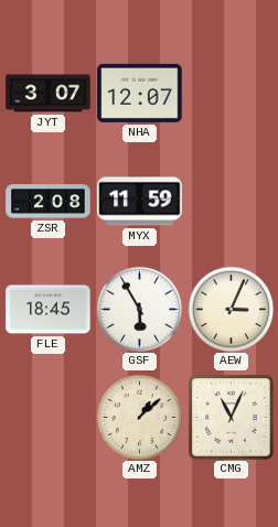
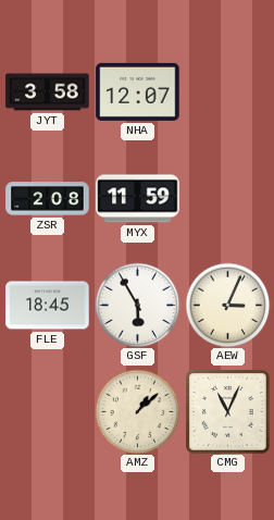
JYT: 3:07 -> 3:58 (48, 92)
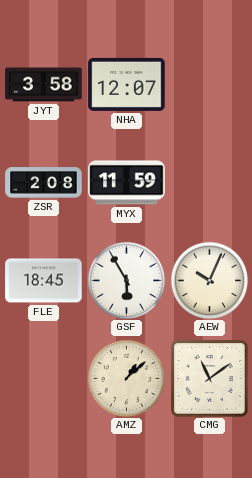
AEW: 3:04 -> 10:04 (209, 280)
CMG: 11:04 -> 11:09 (210, 379)
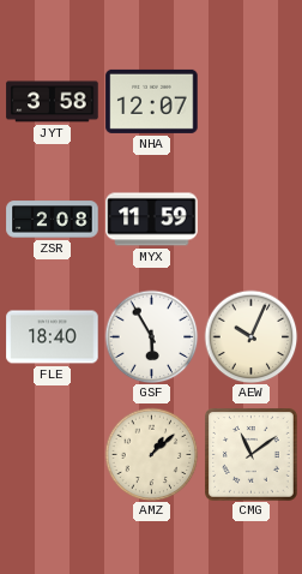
FLE: 18:45 -> 18:40 (53, 337)
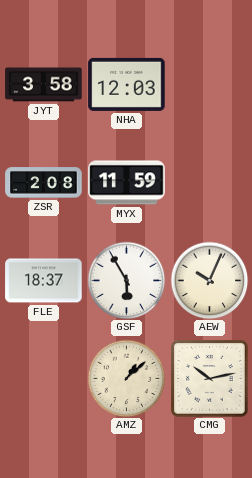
NHA: 12:07 -> 12:03 (127, 84)
FLE: 18:40 -> 18:37 (44, 281)
CMG: 11:09 -> 10:13 (210, 379)
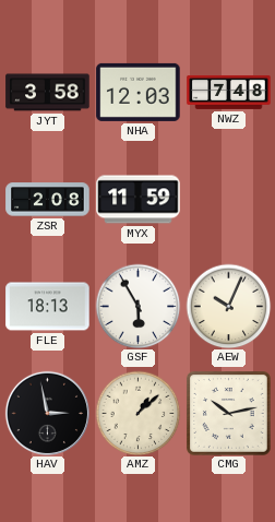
NWZ: none -> 7:48 (229, 92)
FLE: 18:37 -> 18:13 (48, 307)
HAV: none -> 2:58 (47, 413)
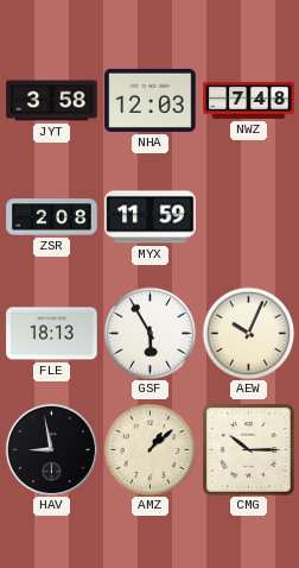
HAV: 2:58 -> 8:58 (51, 449)
CMG: 10:13 -> 10:15 (249, 450)
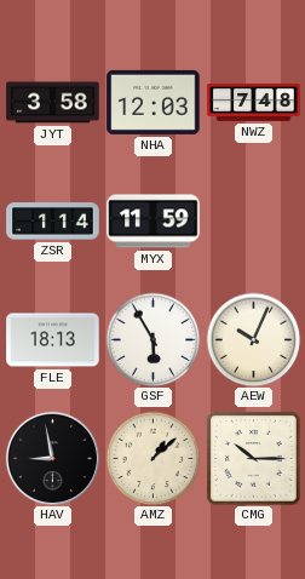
ZSR: 2:08 -> 1:14 (53, 222)
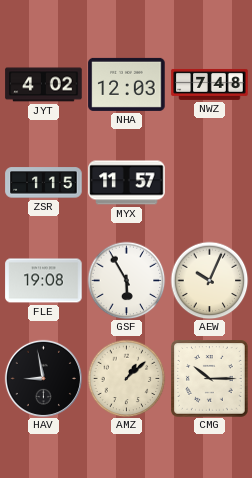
JYT: 3:58 -> 4:02 (44, 85)
ZSR: 1:14 -> 1:15 (44, 183)
MYX: 11:59 -> 11:57 (127, 183)
FLE: 18:13 -> 19:08 (44, 281)
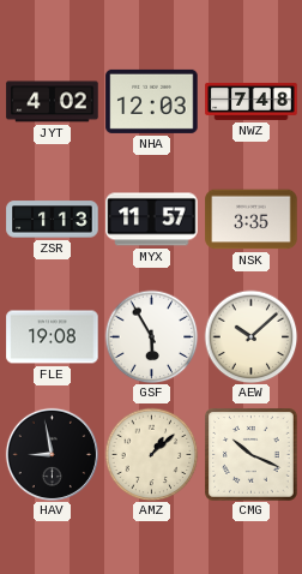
ZSR: 1:15 -> 1:13 (53, 220)
NSK: none -> 3:35 (252, 220)
AEW: 10:04 -> 10:08 (250, 336)
CMG: 10:15 -> 10:19 (252, 455)
